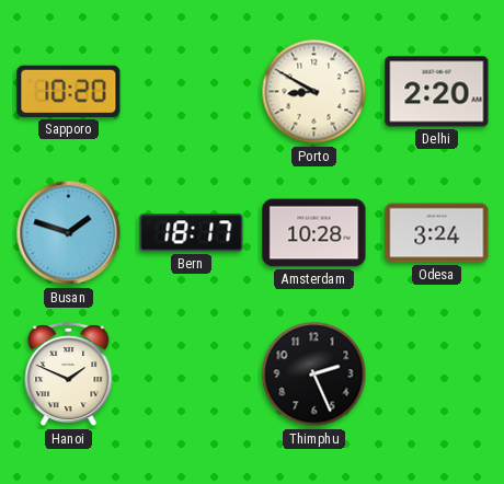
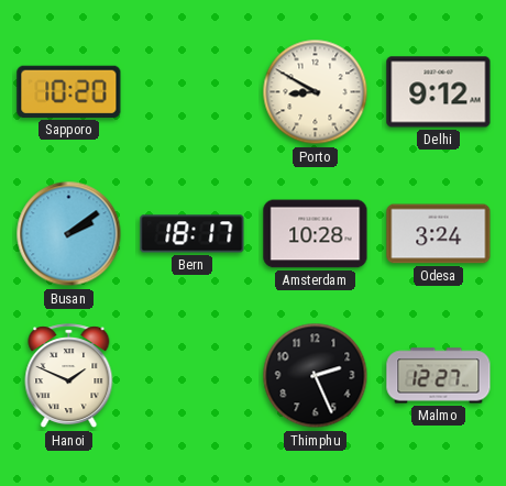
Delhi: 2:20 -> 9:12 (439, 92)
Busan: 1:48 -> 2:09 (69, 234)
Malmo: none -> 12:27 (439, 376)
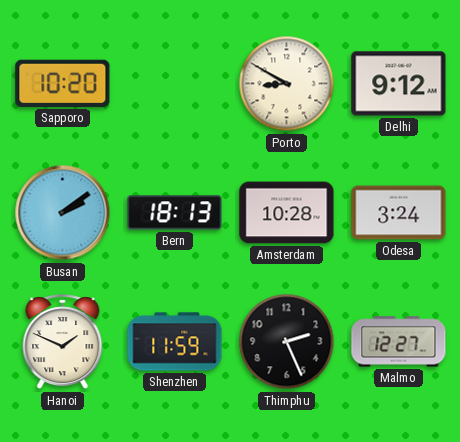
Bern: 18:17 -> 18:13 (175, 213)
Shenzhen: none -> 11:59 (175, 342)
